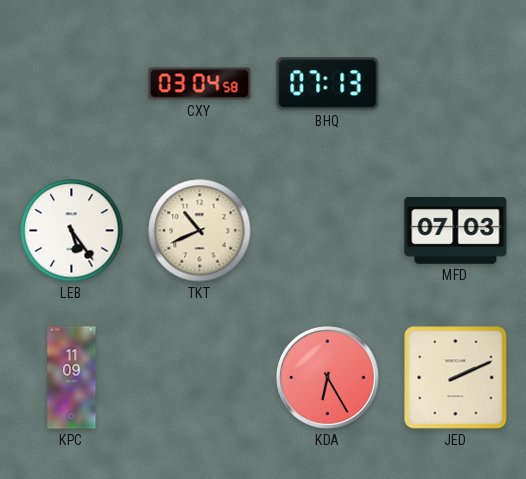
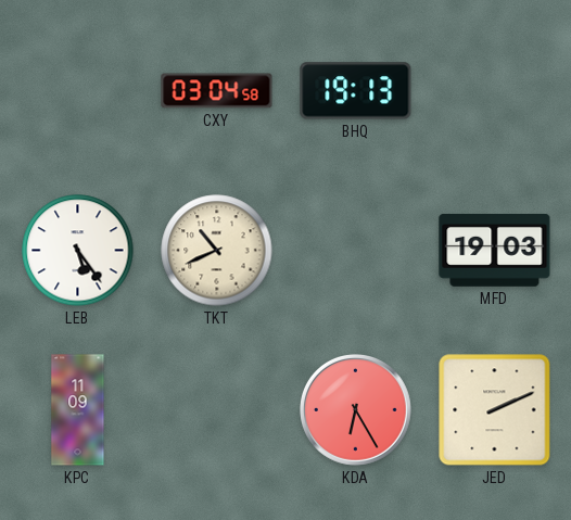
BHQ: 07:13 -> 19:13 (356, 91)
MFD: 07:03 -> 19:03 (495, 250)
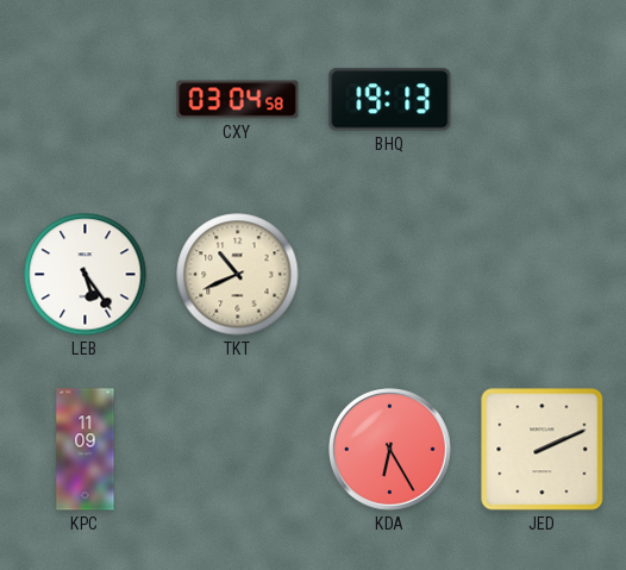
MFD: 19:03 -> none (495, 250)
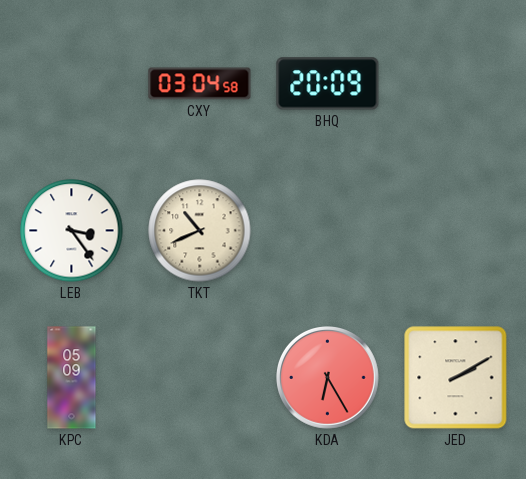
BHQ: 19:13 -> 20:09 (328, 84)
LEB: 5:24 -> 3:24 (72, 231)
KPC: 11:09 -> 05:09 (72, 378)
JED: 2:11 -> 2:10 (456, 378)
